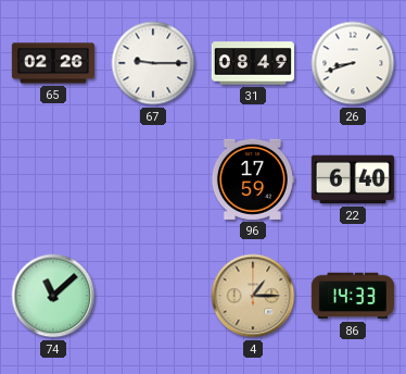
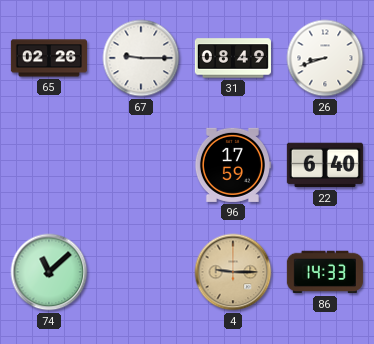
4: 1:15 -> 9:15 (233, 272)
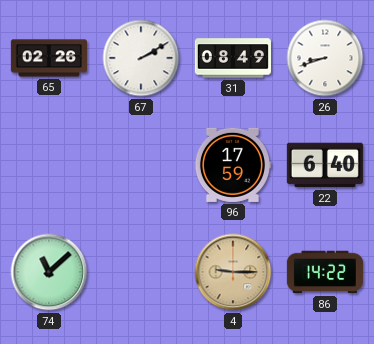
67: 9:15 -> 2:10 (141, 58)
86: 14:33 -> 14:22 (325, 272)
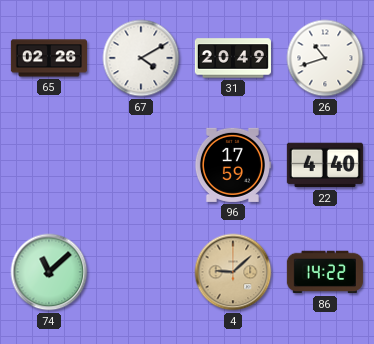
67: 2:10 -> 4:10 (141, 58)
31: 08:49 -> 20:49 (233, 58)
26: 8:42 -> 10:42 (325, 58)
22: 6:40 -> 4:40 (325, 165)
4: 9:15 -> 9:08 (233, 272)
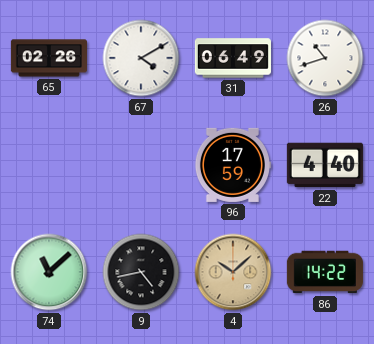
31: 20:49 -> 06:49 (233, 58)
9: none -> 4:43 (141, 272)
4: 9:08 -> 10:08 (233, 272)
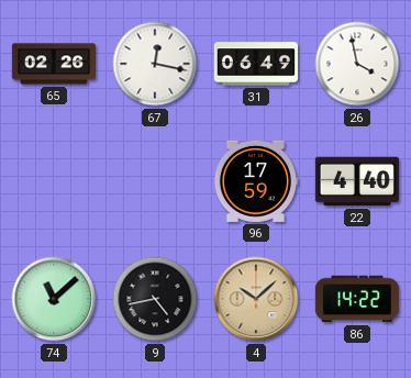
67: 4:10 -> 12:17 (155, 64)
26: 10:42 -> 3:58 (357, 64)
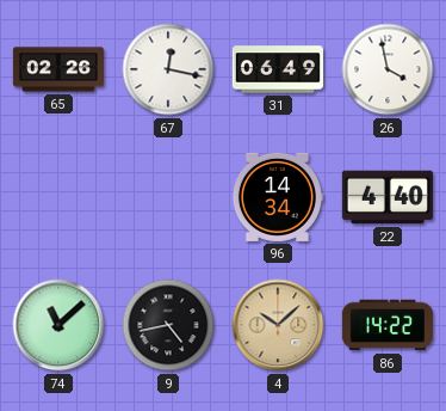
96: 17:59 -> 14:34 (277, 197)
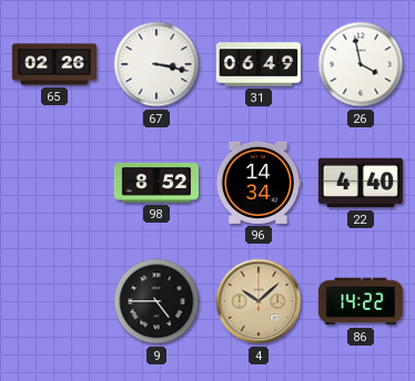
67: 12:17 -> 3:17 (156, 64)
98: none -> 8:52 (156, 183)
74: 11:08 -> none (58, 325)
9: 4:43 -> 4:45 (156, 301)
